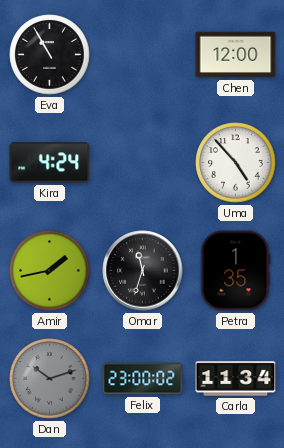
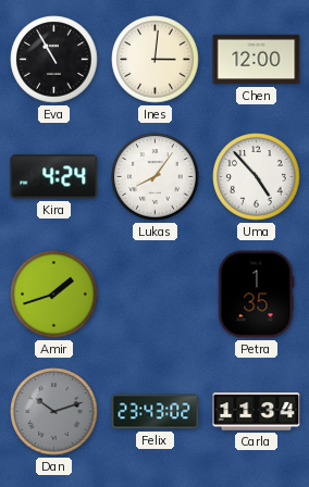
Ines: none -> 3:01 (156, 60)
Lukas: none -> 8:06 (156, 177)
Amir: 1:43 -> 1:42 (54, 295)
Omar: 11:33 -> none (143, 271)
Felix: 23:00 -> 23:43 (156, 412)
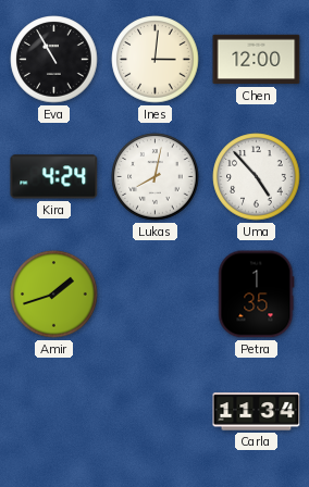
Lukas: 8:06 -> 8:02 (156, 177)
Dan: 10:12 -> none (54, 412)
Felix: 23:43 -> none (156, 412)
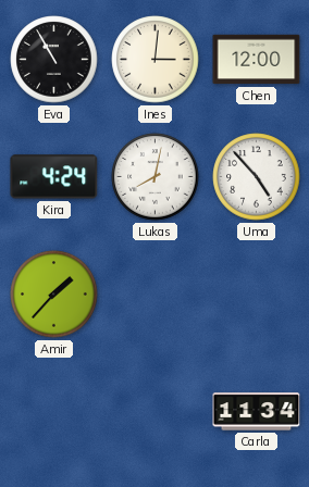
Amir: 1:42 -> 1:37 (54, 295)
Petra: 1:35 -> none (257, 295)
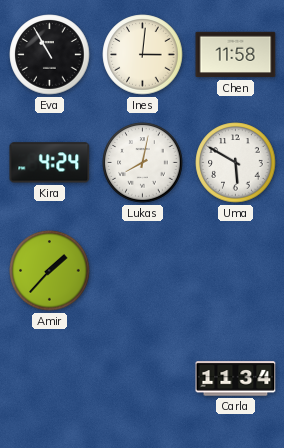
Chen: 12:00 -> 11:58 (236, 55)
Uma: 4:53 -> 5:50 (236, 163)
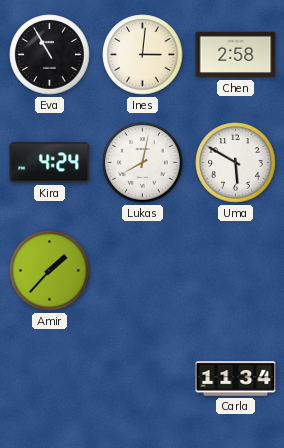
Chen: 11:58 -> 2:58 (236, 55)
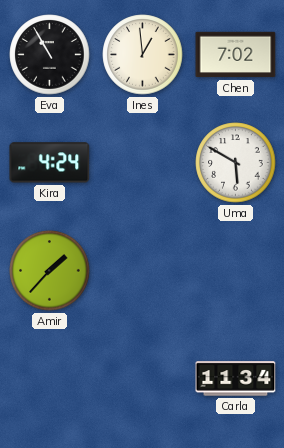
Ines: 3:01 -> 12:59 (143, 55)
Chen: 2:58 -> 7:02 (236, 55)
Lukas: 8:02 -> none (143, 163)
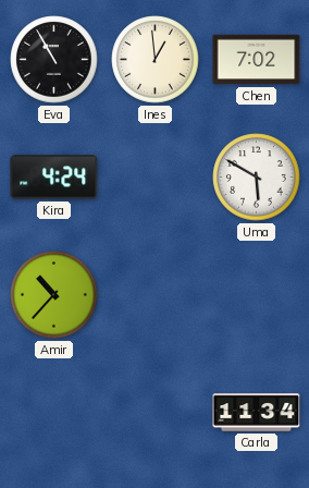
Amir: 1:37 -> 10:37 (54, 295)
